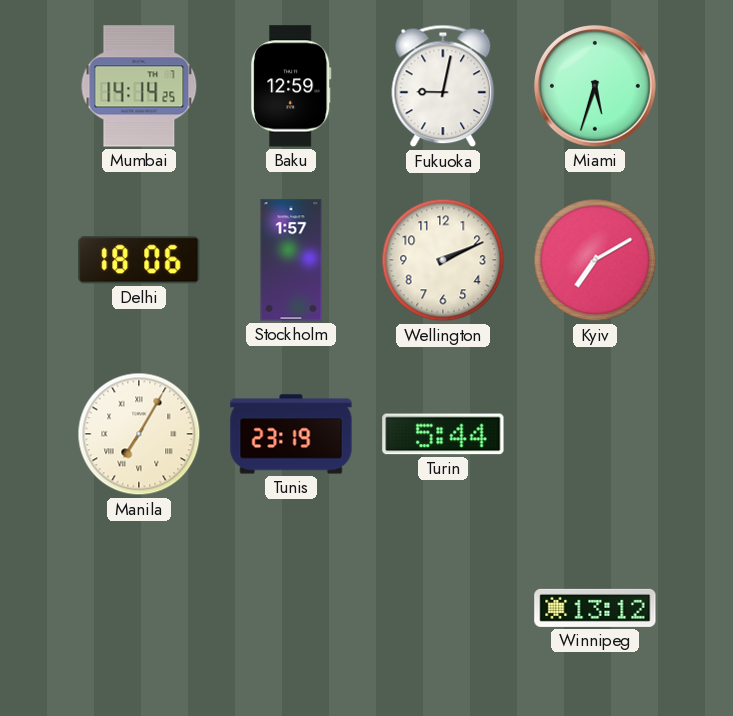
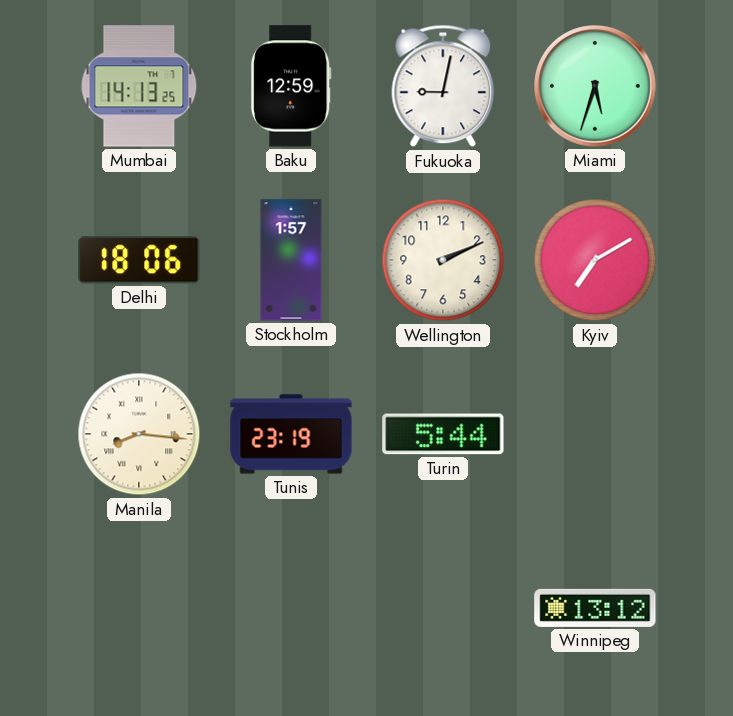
Mumbai: 14:14 -> 14:13 (139, 86)
Manila: 7:05 -> 8:16 (139, 434)
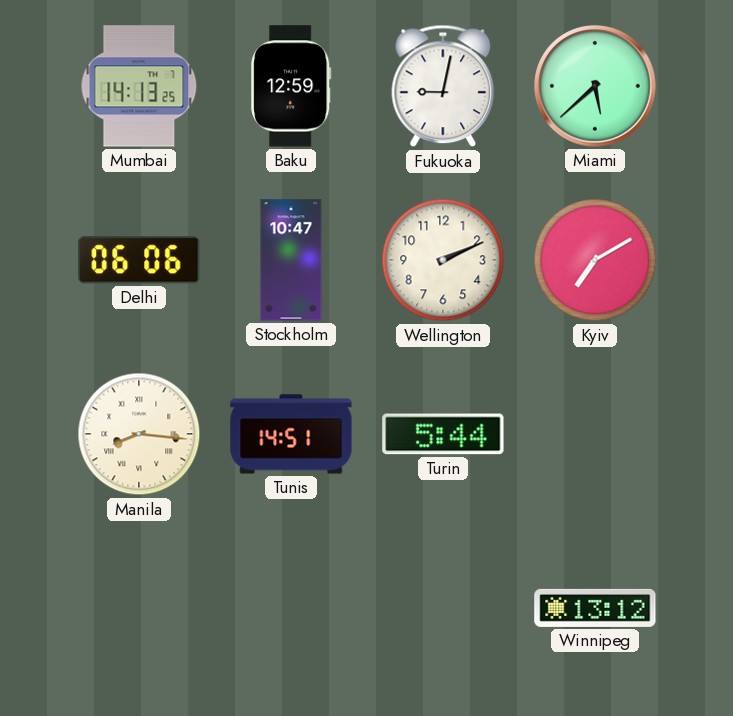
Miami: 5:33 -> 5:38 (595, 86)
Delhi: 18:06 -> 06:06 (139, 260)
Stockholm: 1:57 -> 10:47 (291, 260)
Tunis: 23:19 -> 14:51 (291, 434)
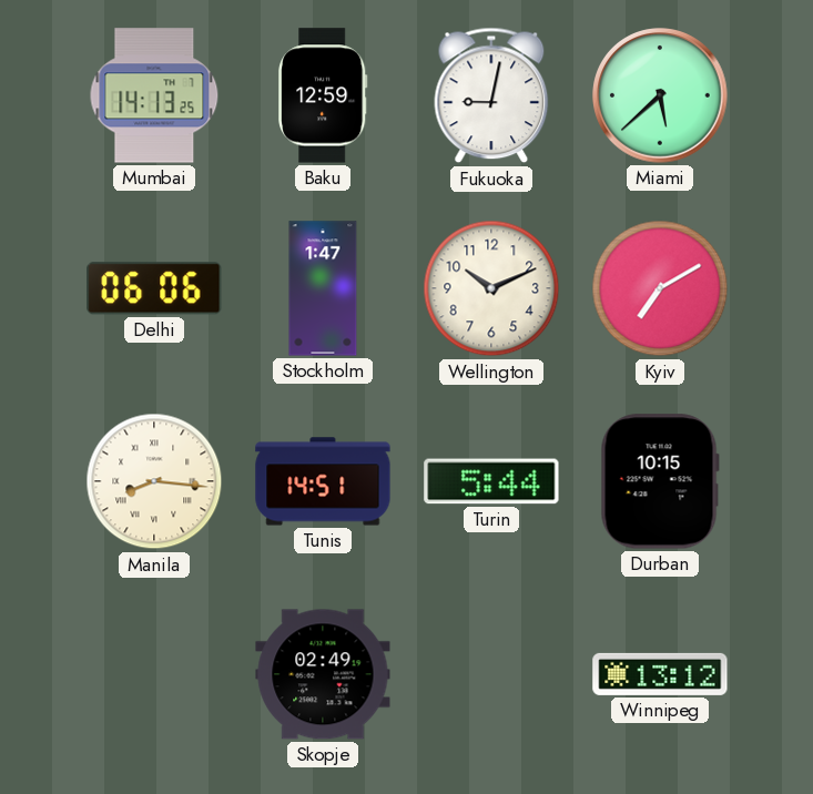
Stockholm: 10:47 -> 1:47 (323, 288)
Wellington: 2:11 -> 10:11 (491, 288)
Durban: none -> 10:15 (660, 481)
Skopje: none -> 02:49 (323, 674)
